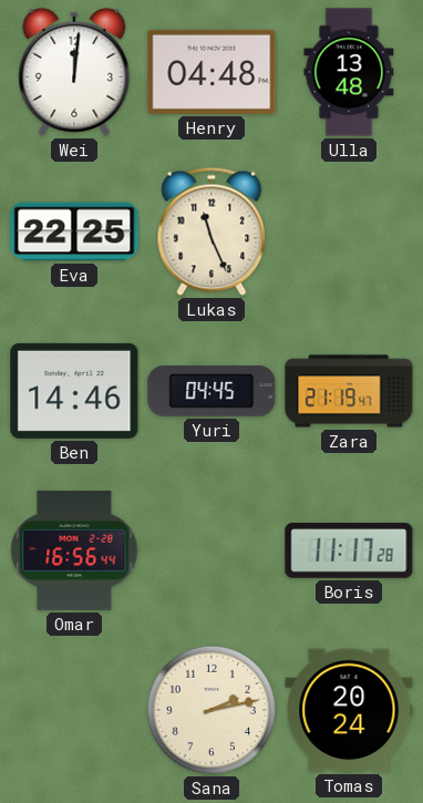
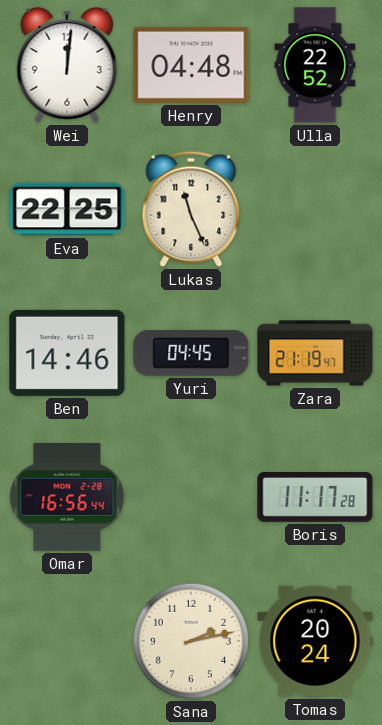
Ulla: 13:48 -> 22:52 (315, 65)
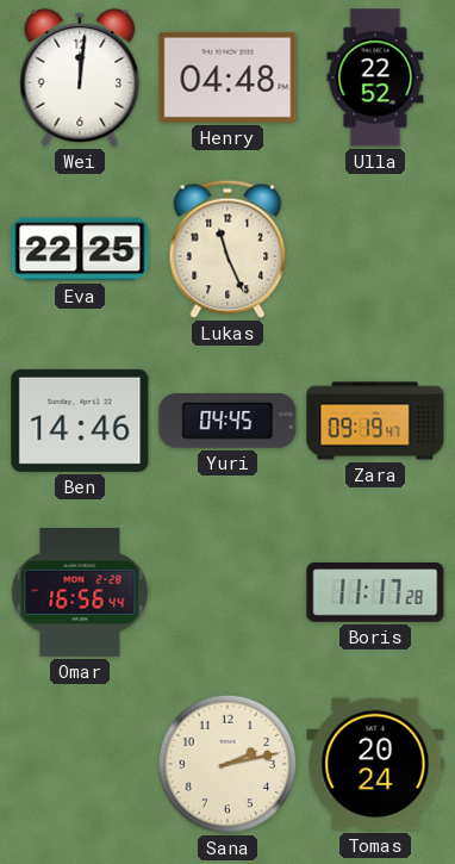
Zara: 21:19 -> 09:19 (375, 421)
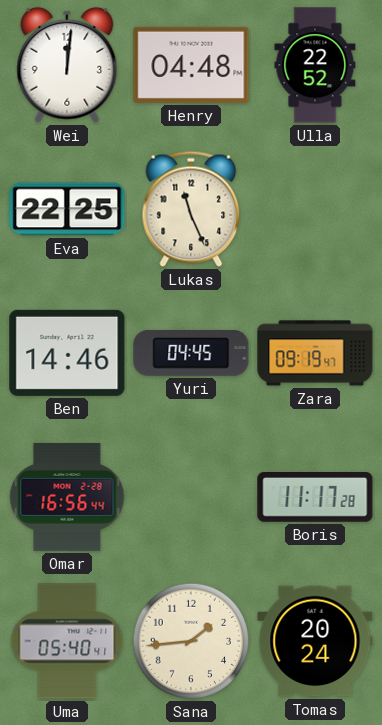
Uma: none -> 05:40 (67, 641)
Sana: 2:13 -> 1:44 (191, 641)
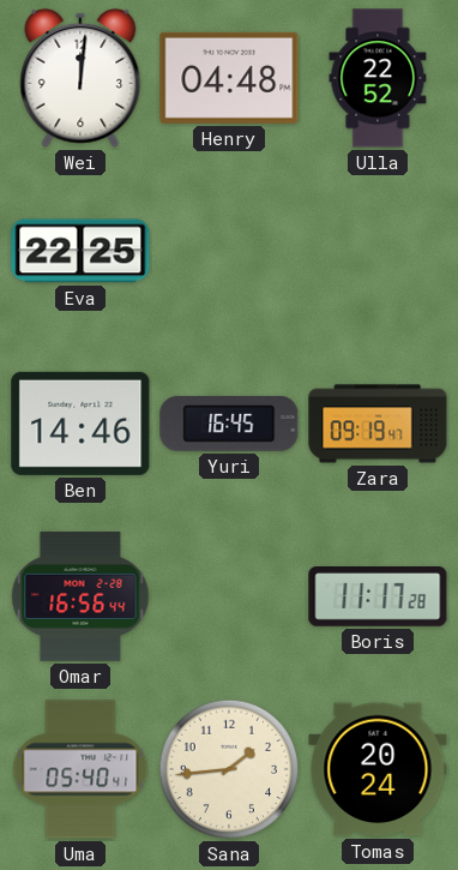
Lukas: 11:26 -> none (191, 209)
Yuri: 04:45 -> 16:45 (229, 424)
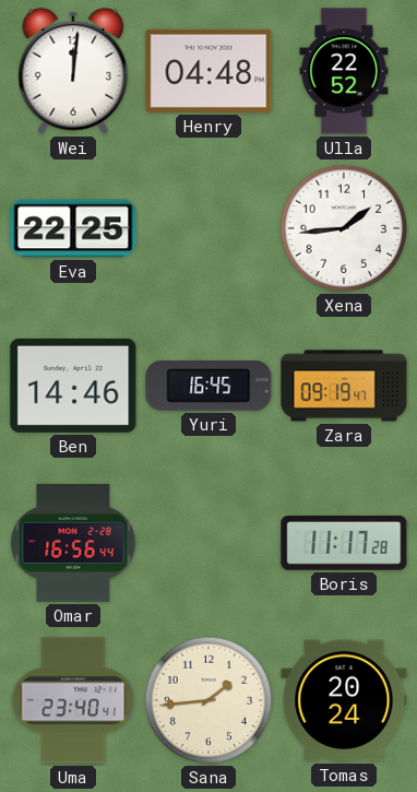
Xena: none -> 1:44 (344, 228)
Uma: 05:40 -> 23:40 (73, 700)
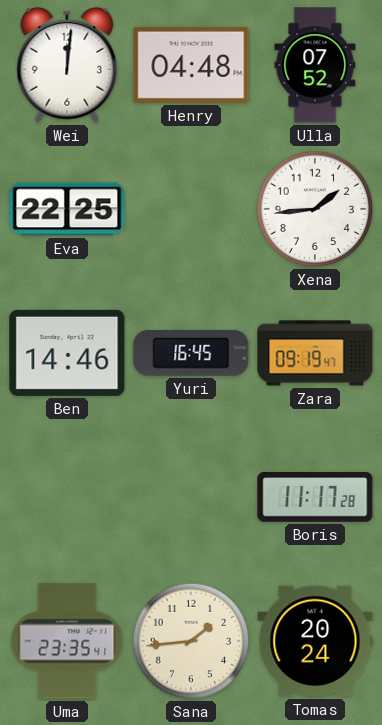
Ulla: 22:52 -> 07:52 (315, 65)
Omar: 16:56 -> none (73, 543)
Uma: 23:40 -> 23:35 (67, 641)
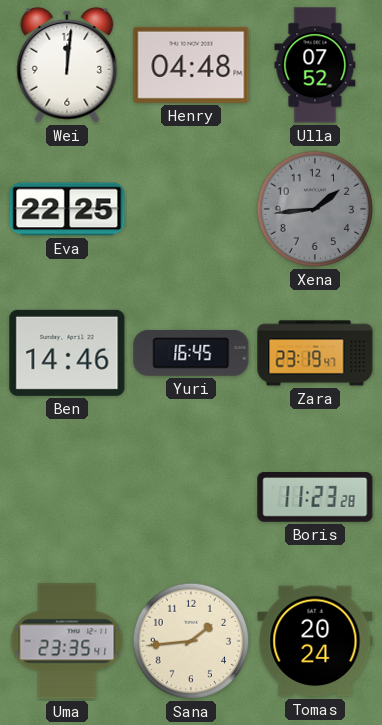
Xena dial: white -> grey (315, 209)
Zara: 09:19 -> 23:19 (315, 353)
Boris: 11:17 -> 11:23 (315, 497)
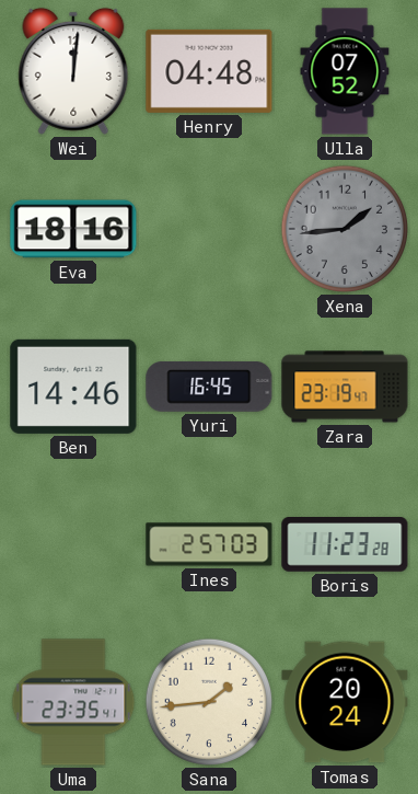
Eva: 22:25 -> 18:16 (73, 229)
Ines: none -> 2:57 (209, 544)
